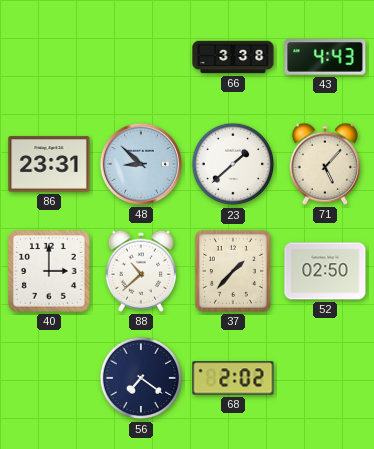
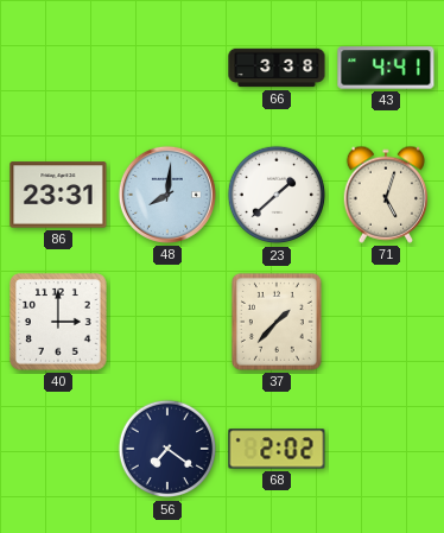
43: 4:43 -> 4:41 (386, 68)
48: 8:52 -> 8:01 (167, 195)
71: 5:07 -> 5:03 (385, 195)
88: 10:38 -> none (140, 271)
52: 02:50 -> none (325, 271)
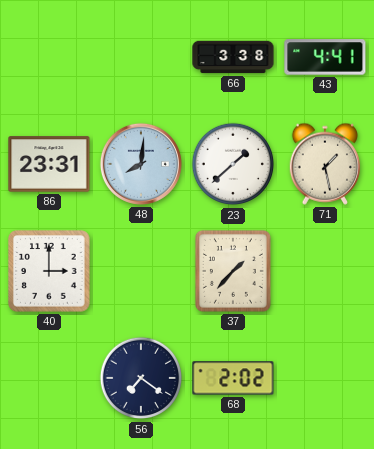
71: 5:03 -> 1:28 (324, 164)
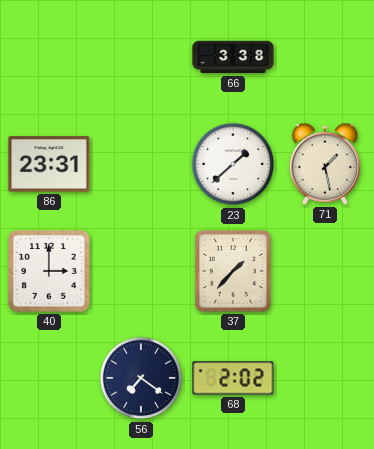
43: 4:41 -> none (325, 57)
48: 8:01 -> none (141, 164)
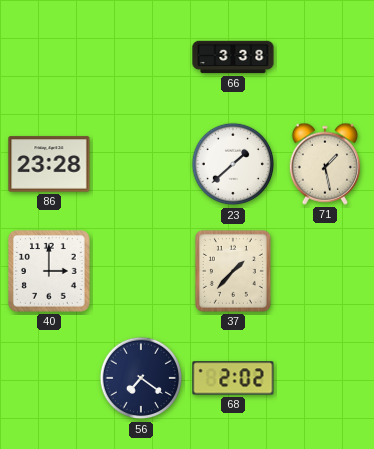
86: 23:31 -> 23:28 (49, 164)
